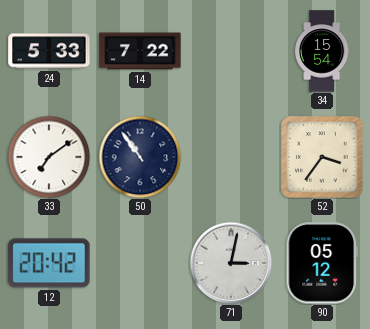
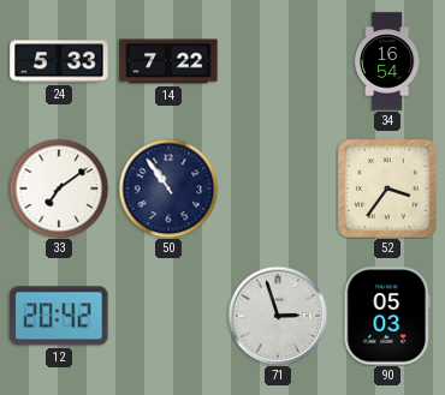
34: 15:54 -> 16:54 (388, 61)
71: 3:02 -> 2:57 (278, 316)
90: 05:12 -> 05:03 (386, 316)
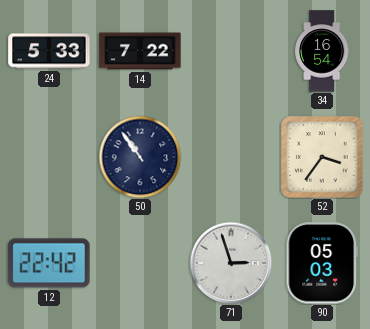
33: 7:09 -> none (59, 188)
12: 20:42 -> 22:42 (49, 263)
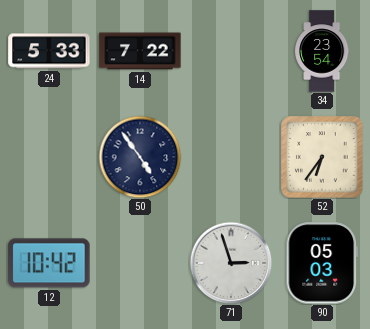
34: 16:54 -> 23:54 (323, 51)
50: 10:54 -> 4:54 (140, 157)
52: 3:36 -> 6:36 (322, 157)
12: 22:42 -> 10:42 (49, 263)
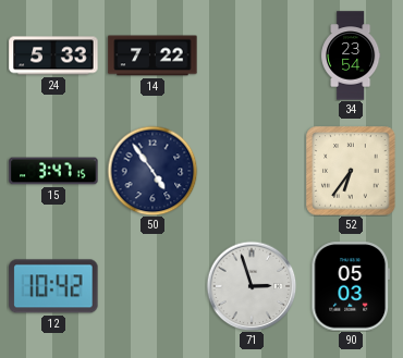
15: none -> 3:47 (53, 171)
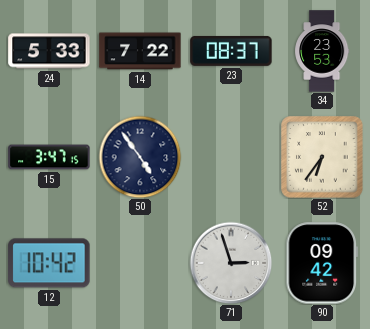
23: none -> 08:37 (231, 51)
34: 23:54 -> 23:53 (323, 51)
90: 05:03 -> 09:42 (321, 263)
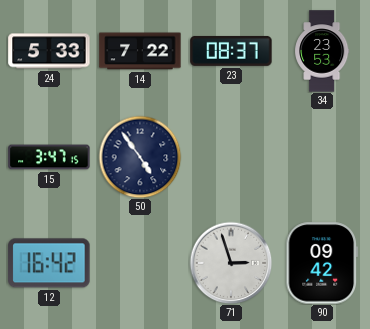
52: 6:36 -> none (322, 157)
12: 10:42 -> 16:42 (49, 263)
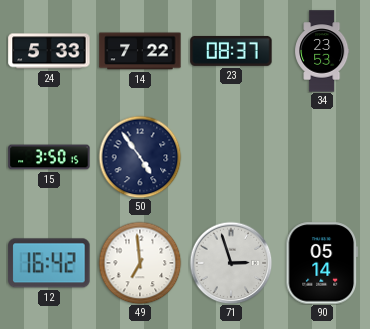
15: 3:47 -> 3:50 (49, 157)
49: none -> 6:59 (140, 263)
90: 09:42 -> 05:14 (321, 263)
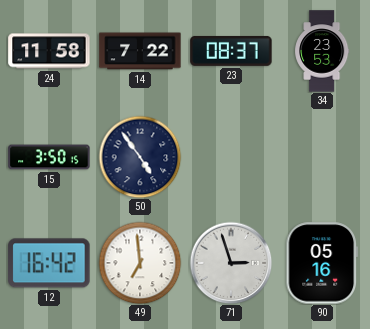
24: 5:33 -> 11:58 (49, 51)
90: 05:14 -> 05:16 (321, 263)
